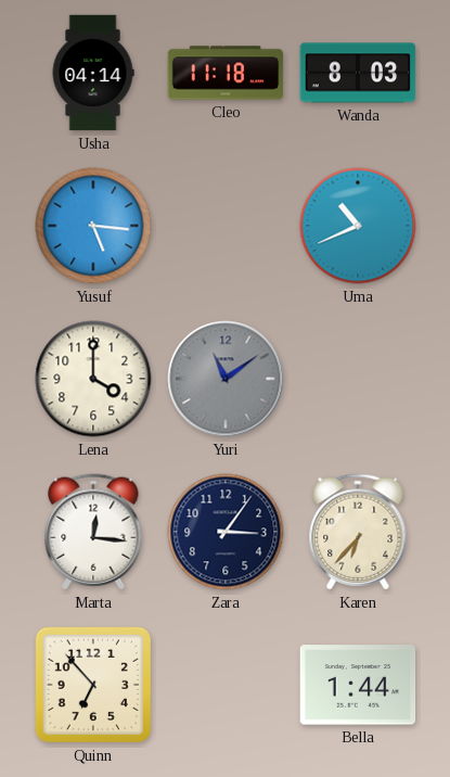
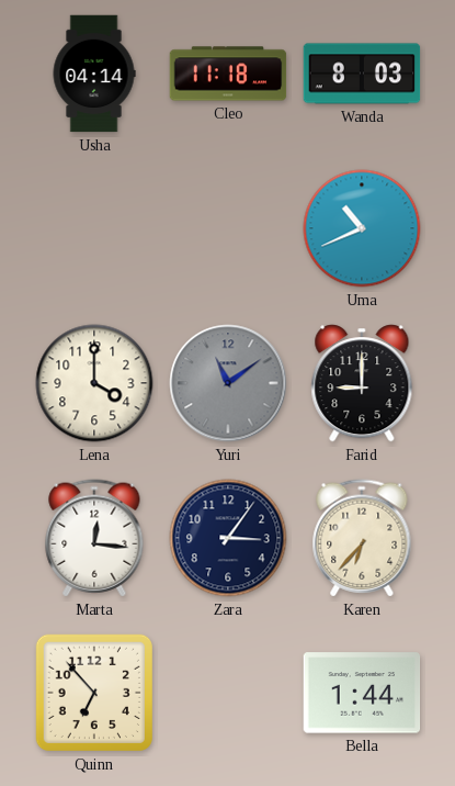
Yusuf: 5:16 -> none (93, 226)
Farid: none -> 9:00 (362, 383)
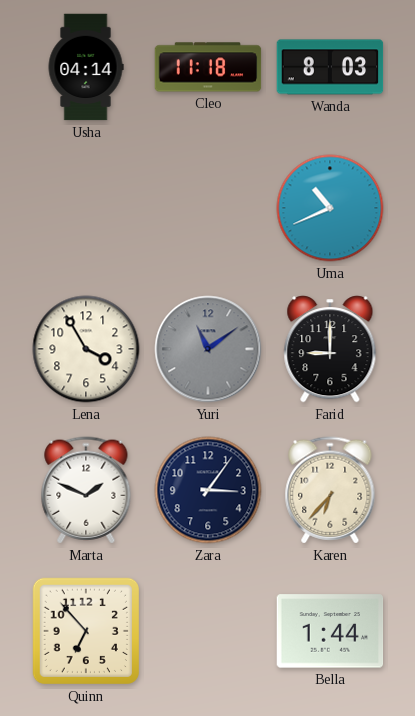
Lena: 4:00 -> 3:55 (86, 349)
Marta: 12:16 -> 1:49 (86, 490)
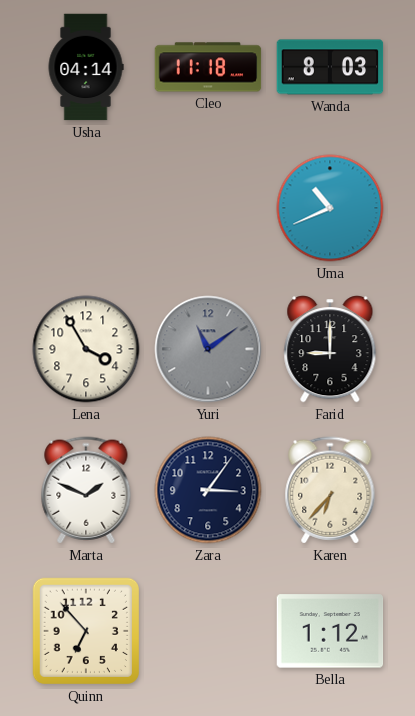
Bella: 1:44 -> 1:12 (330, 631)
